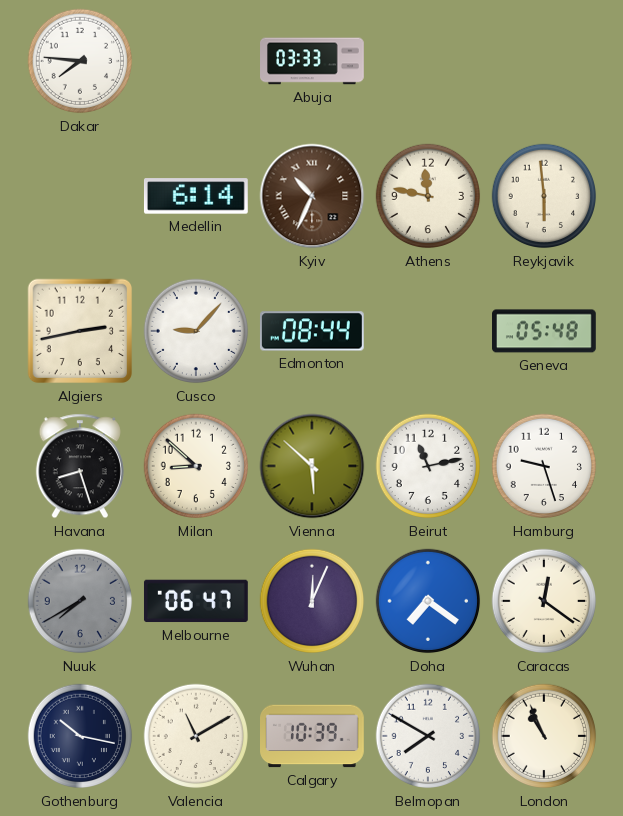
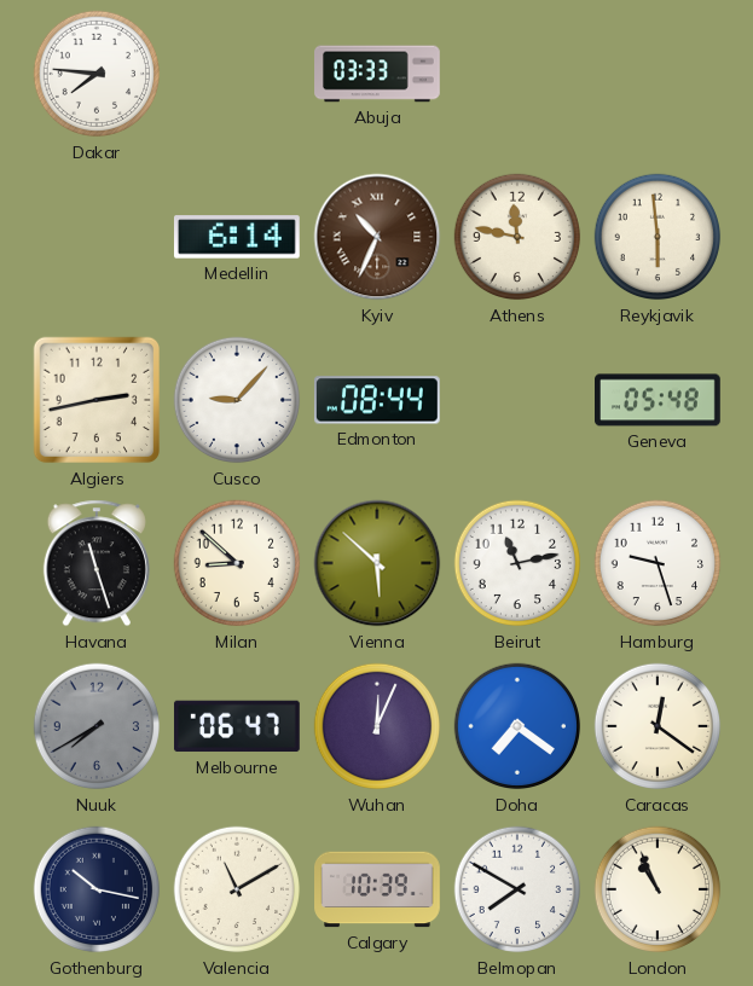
Havana: 8:27 -> 11:27 (97, 563)
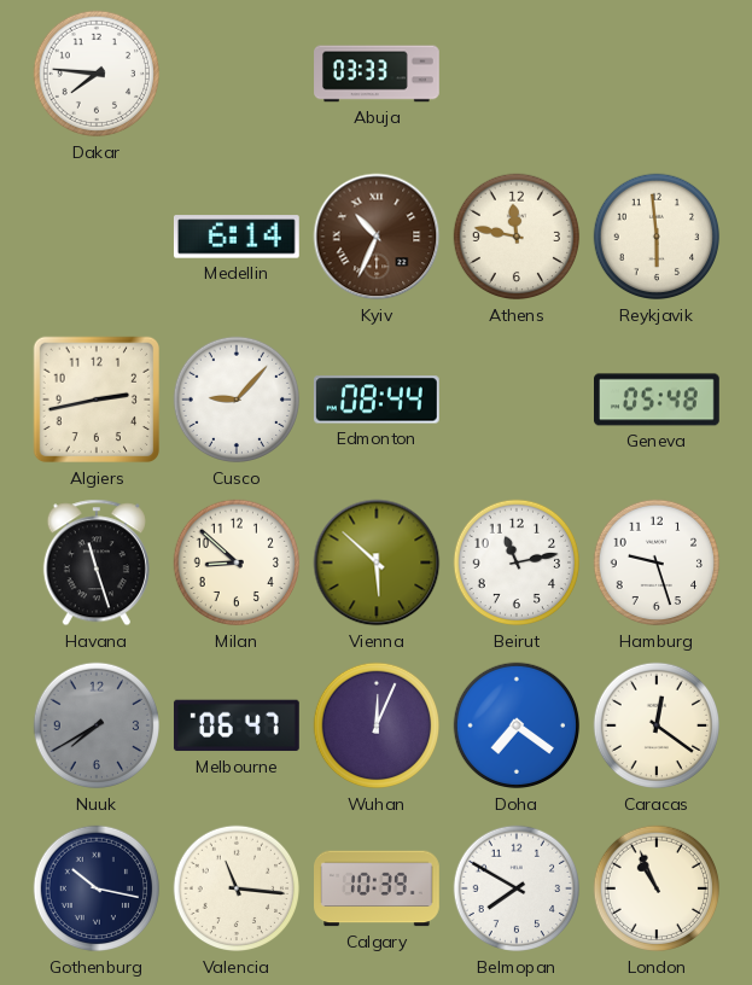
Valencia: 11:10 -> 11:16 (237, 888)
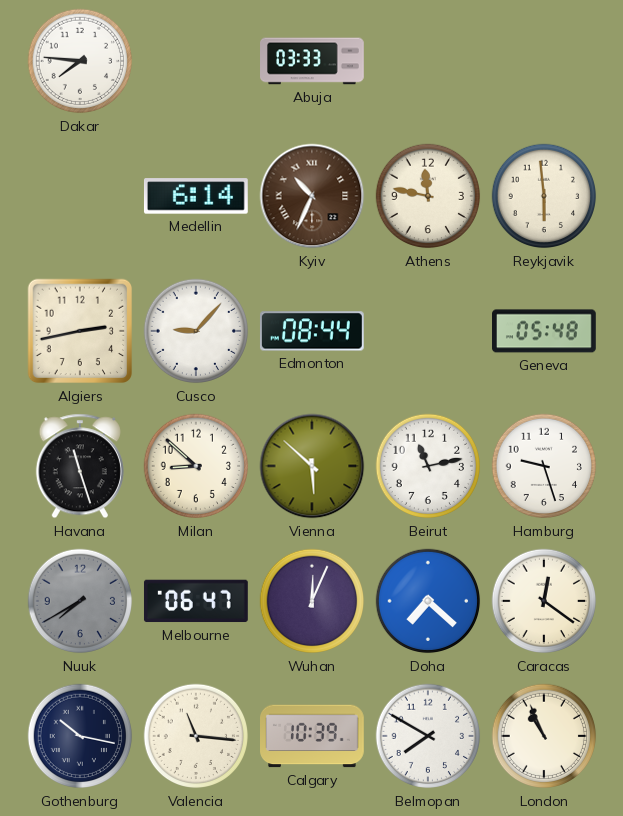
Doha: 7:21 -> 7:22 (428, 601)
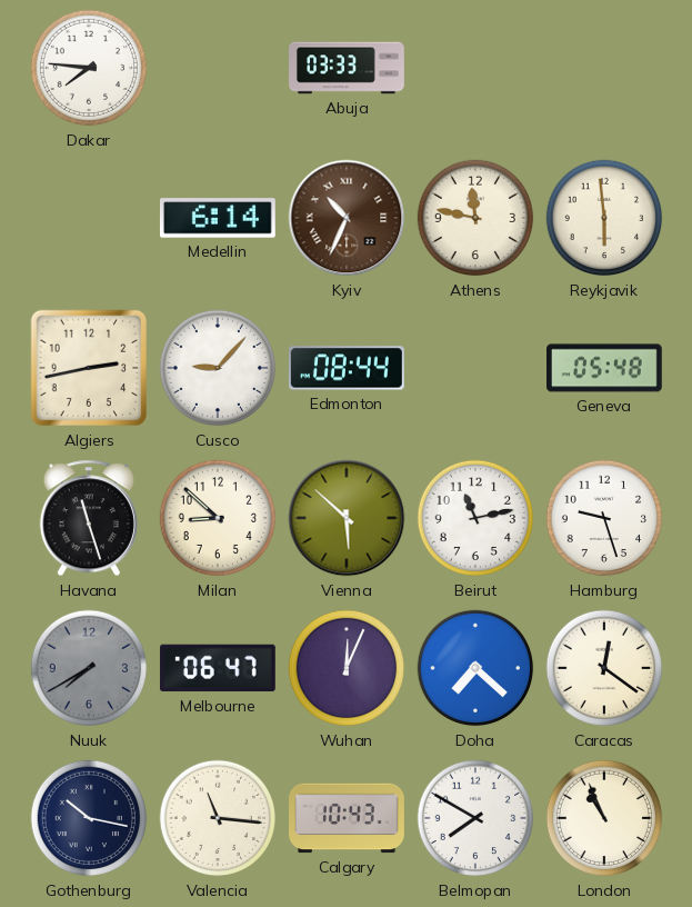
Calgary: 10:39 -> 10:43 (348, 818)
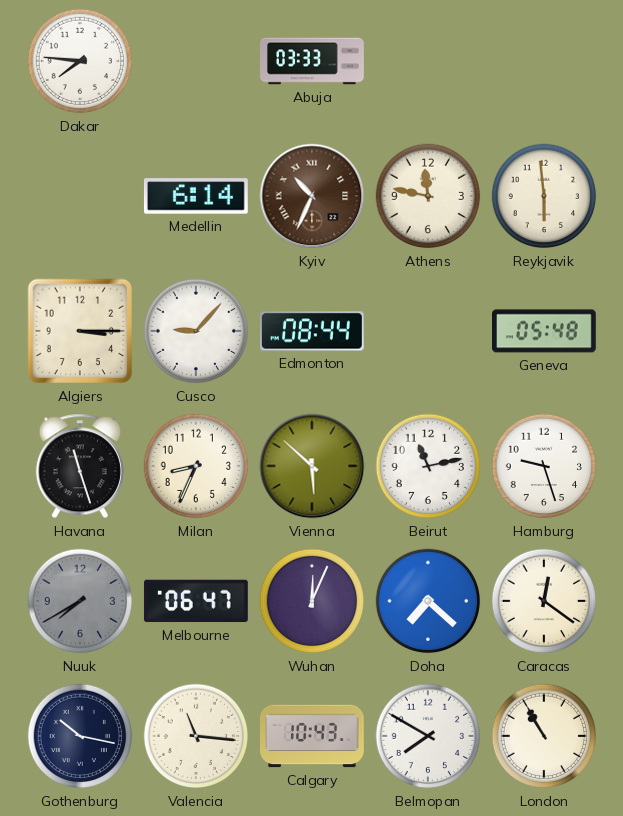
Algiers: 2:43 -> 3:15 (80, 331)
Milan: 8:52 -> 8:34 (196, 466)
London: 10:56 -> 10:55 (544, 736)
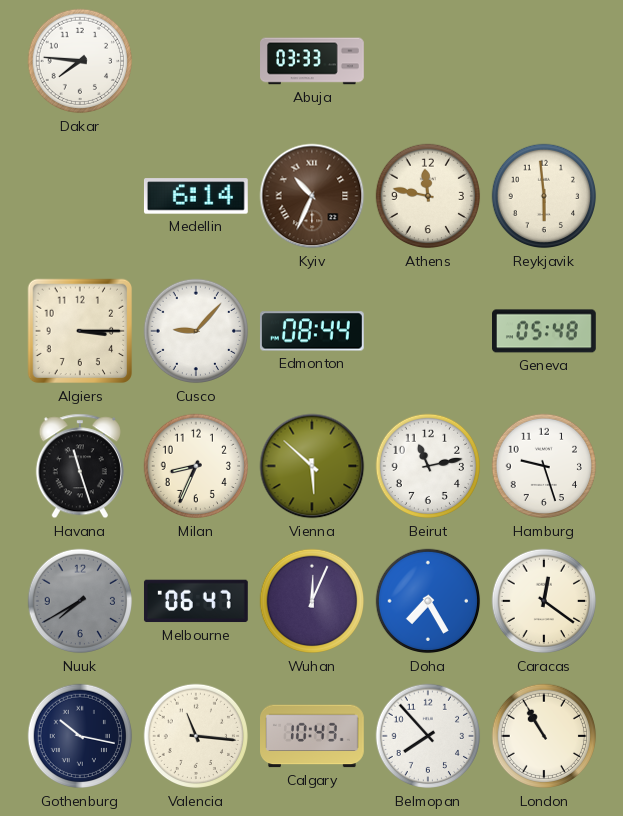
Doha: 7:22 -> 7:25 (428, 601)
Belmopan: 7:50 -> 7:53 (428, 736)
